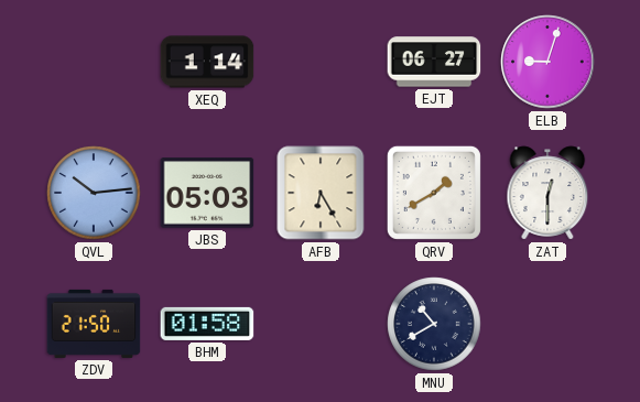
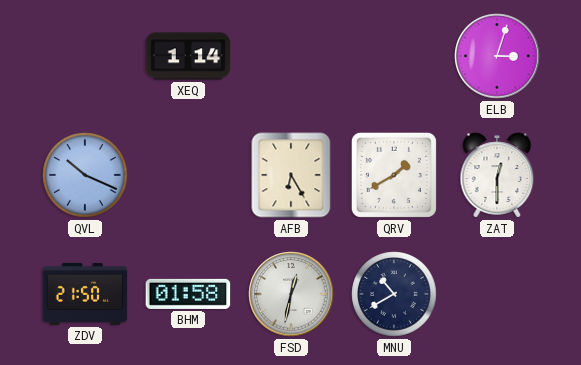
EJT: 06:27 -> none (434, 62)
ELB: 9:03 -> 3:03 (497, 56)
QVL: 10:14 -> 10:19 (85, 175)
JBS: 05:03 -> none (207, 193)
FSD: none -> 12:32 (291, 294)
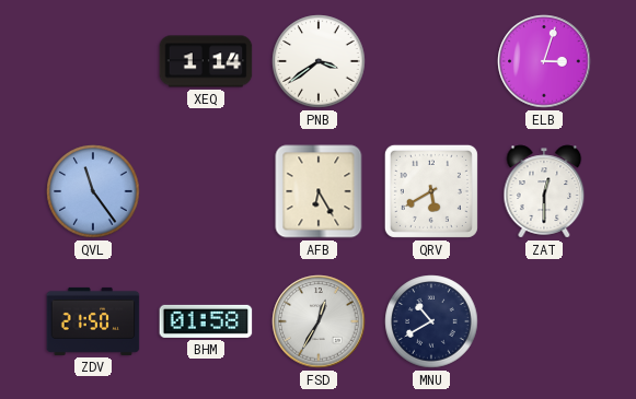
PNB: none -> 3:39 (319, 61)
QVL: 10:19 -> 11:24 (93, 191)
QRV: 1:40 -> 5:40 (431, 191)
FSD: 12:32 -> 12:35 (319, 321)
